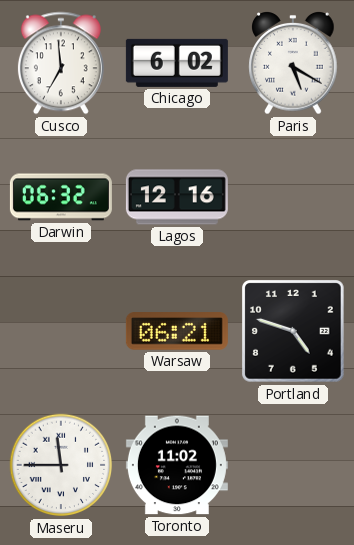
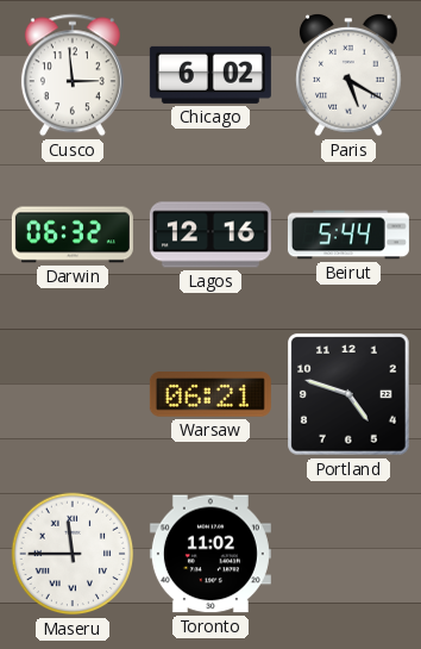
Cusco: 6:59 -> 2:59 (73, 75)
Beirut: none -> 5:44 (348, 235)
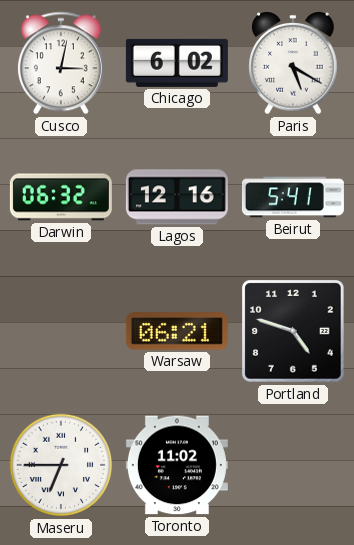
Cusco: 2:59 -> 3:02 (61, 63)
Beirut: 5:44 -> 5:41 (293, 197)
Maseru: 11:45 -> 6:45 (61, 465)
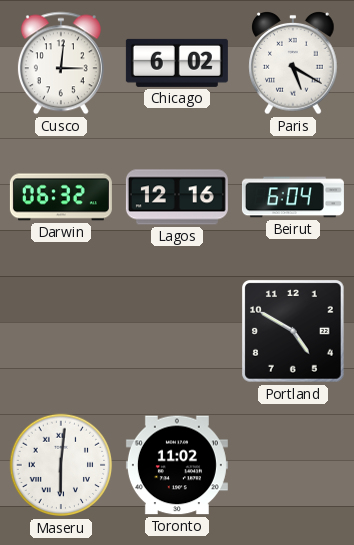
Cusco: 3:02 -> 3:01 (61, 63)
Beirut: 5:41 -> 6:04 (293, 197)
Warsaw: 06:21 -> none (177, 331)
Portland: 4:48 -> 4:50 (294, 332)
Maseru: 6:45 -> 6:01 (61, 465)
